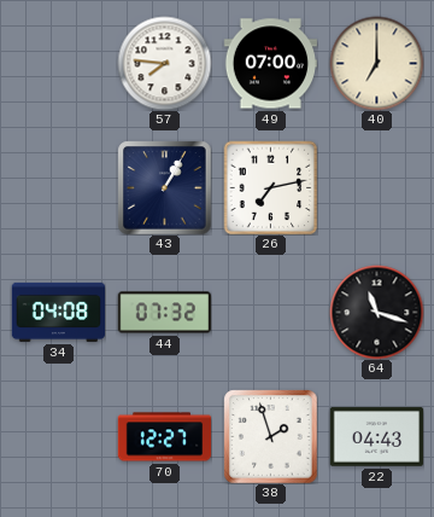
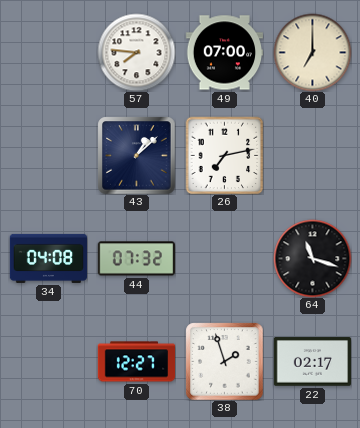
43: 1:05 -> 1:08 (136, 155)
22: 04:43 -> 02:17 (312, 362)
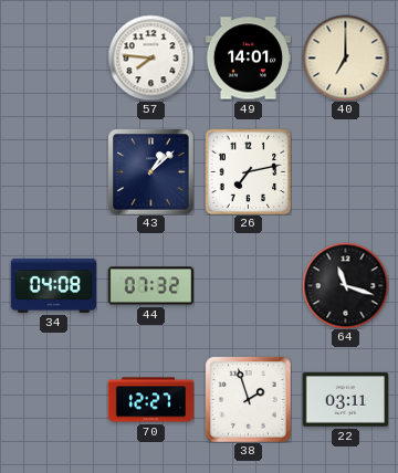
49: 07:00 -> 14:01 (248, 59)
22: 02:17 -> 03:11 (345, 400)
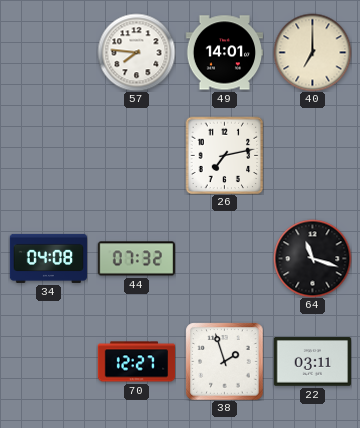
43: 1:08 -> none (150, 171)
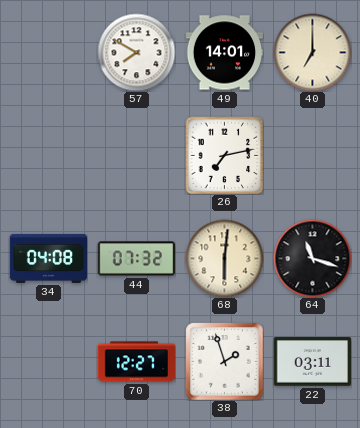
57: 7:46 -> 7:50 (136, 52)
68: none -> 6:01 (224, 258)
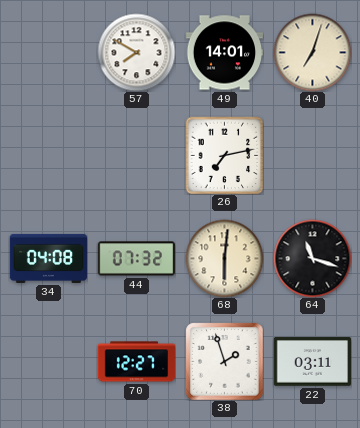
40: 7:00 -> 7:03 (312, 52)
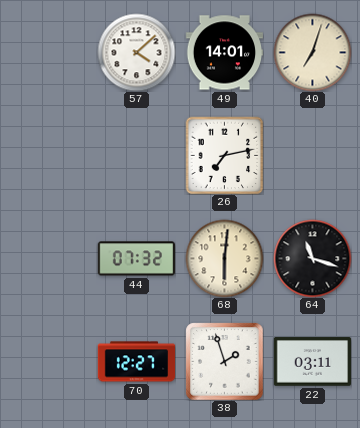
57: 7:50 -> 4:08 (136, 52)
34: 04:08 -> none (48, 258)
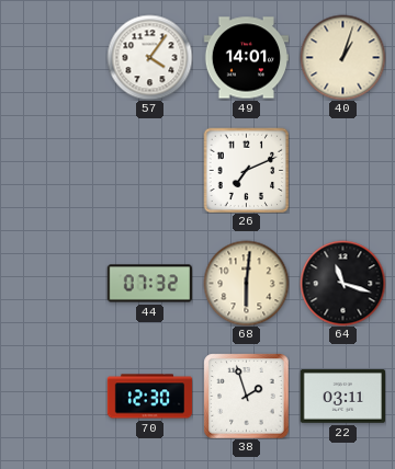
57: 4:08 -> 4:06 (149, 57)
40: 7:03 -> 1:03 (342, 57)
26: 7:13 -> 7:11 (246, 170)
70: 12:27 -> 12:30 (149, 397)
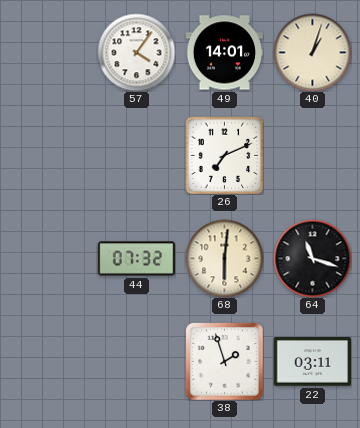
70: 12:30 -> none (149, 397)
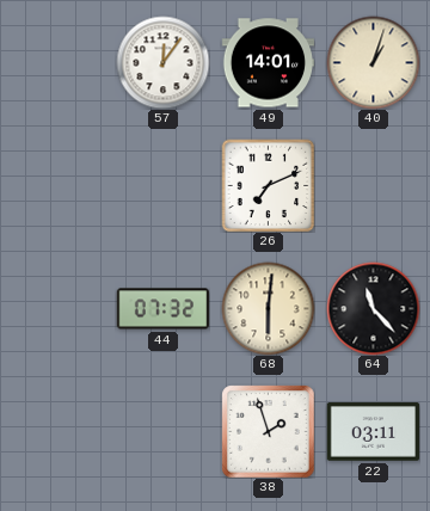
57: 4:06 -> 12:06 (162, 62)
64: 11:18 -> 11:23 (373, 308)
